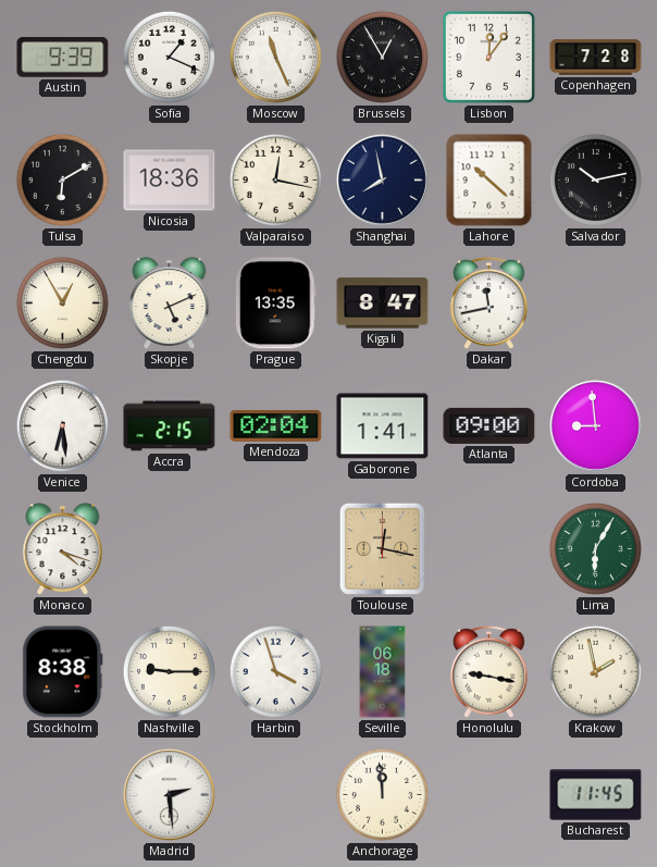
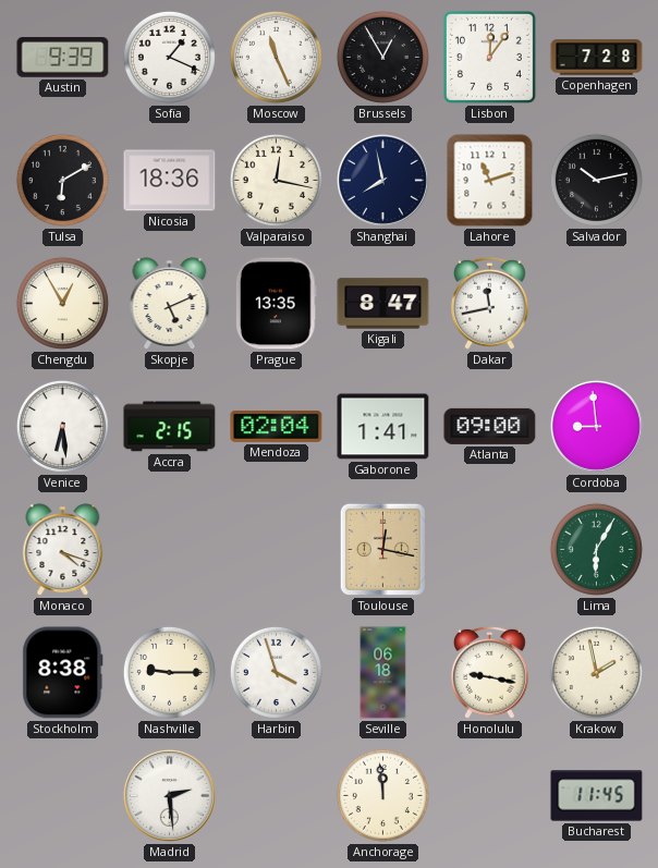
Lahore: 10:22 -> 11:12 (490, 181)
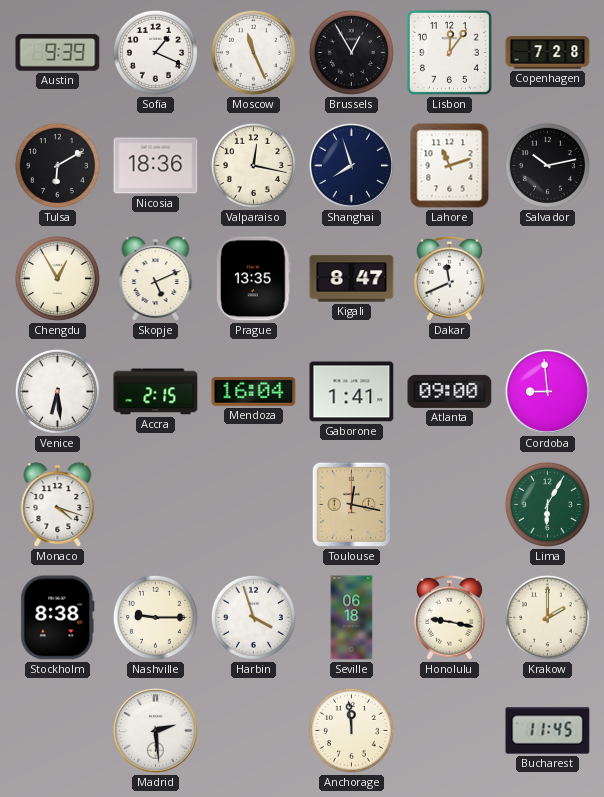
Shanghai: 7:58 -> 7:57 (351, 165)
Dakar: 11:43 -> 11:41 (450, 278)
Mendoza: 02:04 -> 16:04 (254, 391)
Krakow: 1:58 -> 2:00 (547, 617)
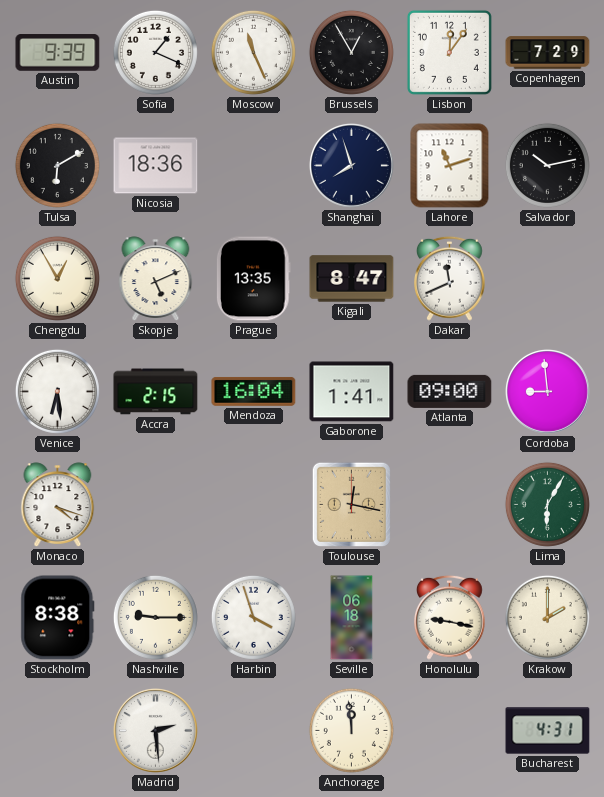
Copenhagen: 7:28 -> 7:29 (548, 53)
Valparaiso: 12:17 -> none (253, 165)
Bucharest: 11:45 -> 4:31 (548, 731)
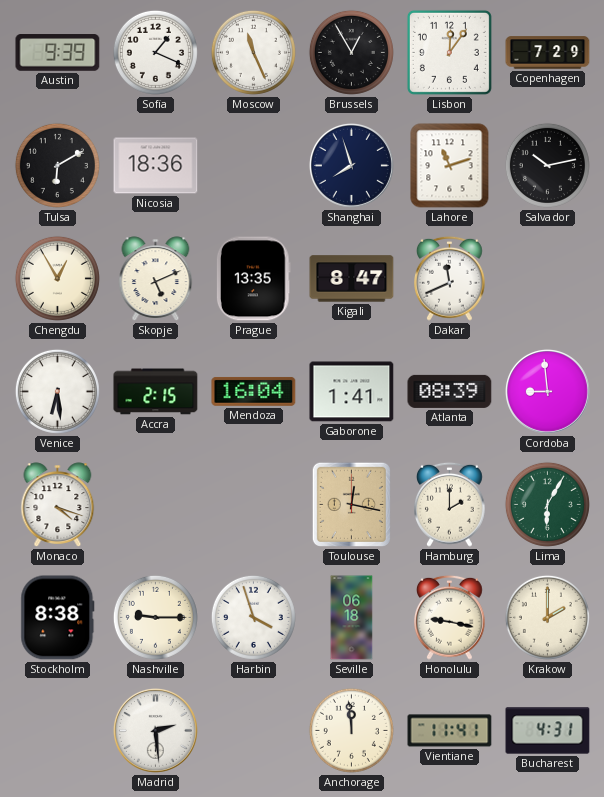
Atlanta: 09:00 -> 08:39 (450, 391)
Hamburg: none -> 2:00 (450, 504)
Vientiane: none -> 11:41 (450, 731)
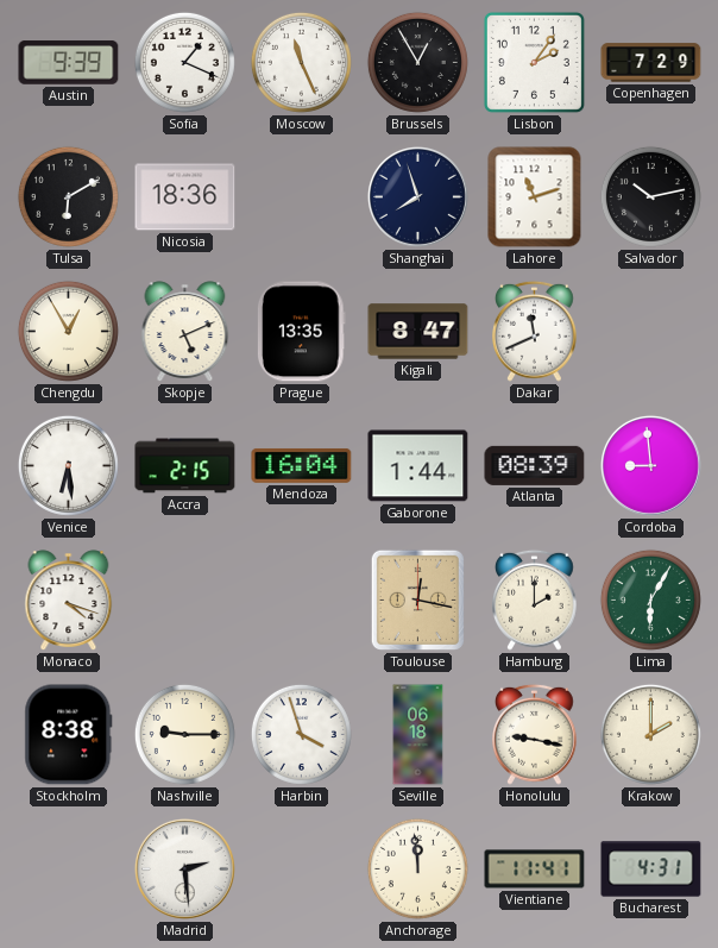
Lisbon: 12:06 -> 2:06 (534, 62)
Gaborone: 1:41 -> 1:44 (418, 466)
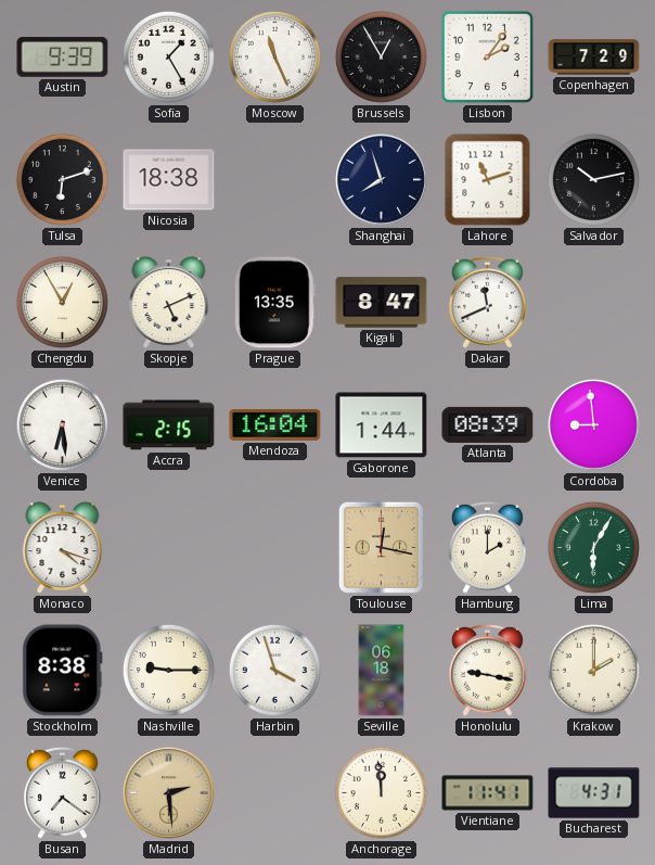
Sofia: 1:19 -> 1:25 (168, 56)
Tulsa: 6:10 -> 6:12 (62, 179)
Nicosia: 18:36 -> 18:38 (169, 180)
Busan: none -> 7:21 (63, 792)
Madrid dial: white -> champagne (168, 792)
